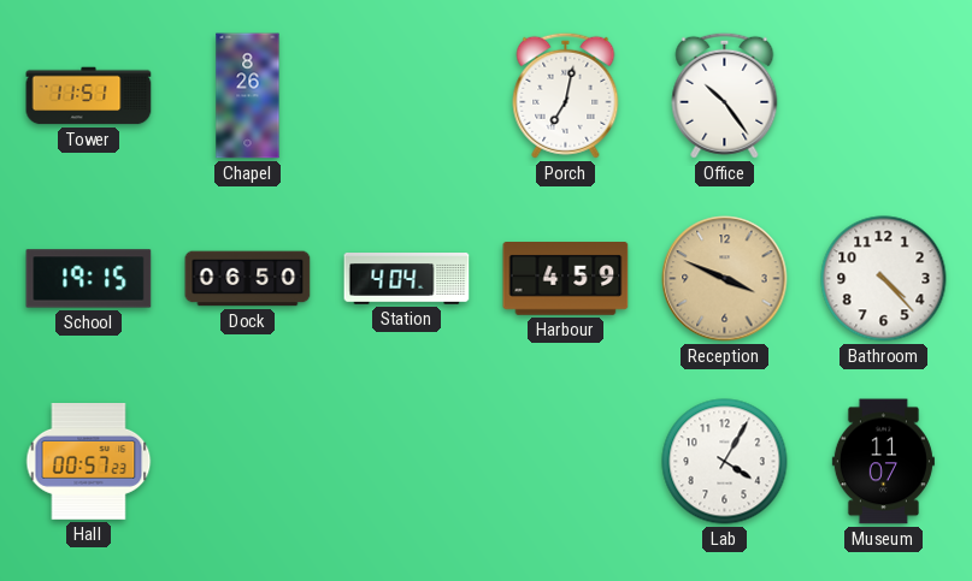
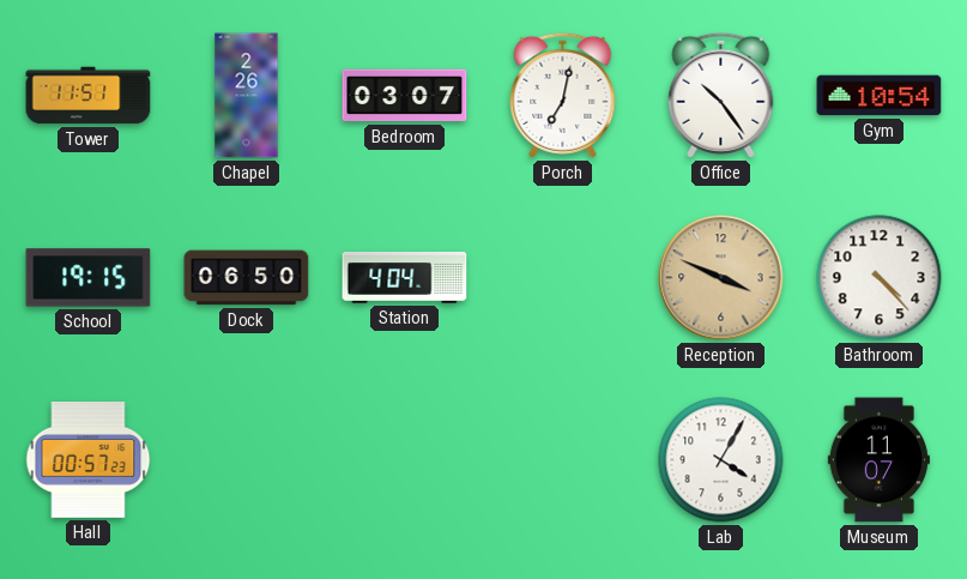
Chapel: 8:26 -> 2:26 (247, 96)
Bedroom: none -> 03:07 (405, 96)
Gym: none -> 10:54 (880, 96)
Harbour: 4:59 -> none (566, 279)
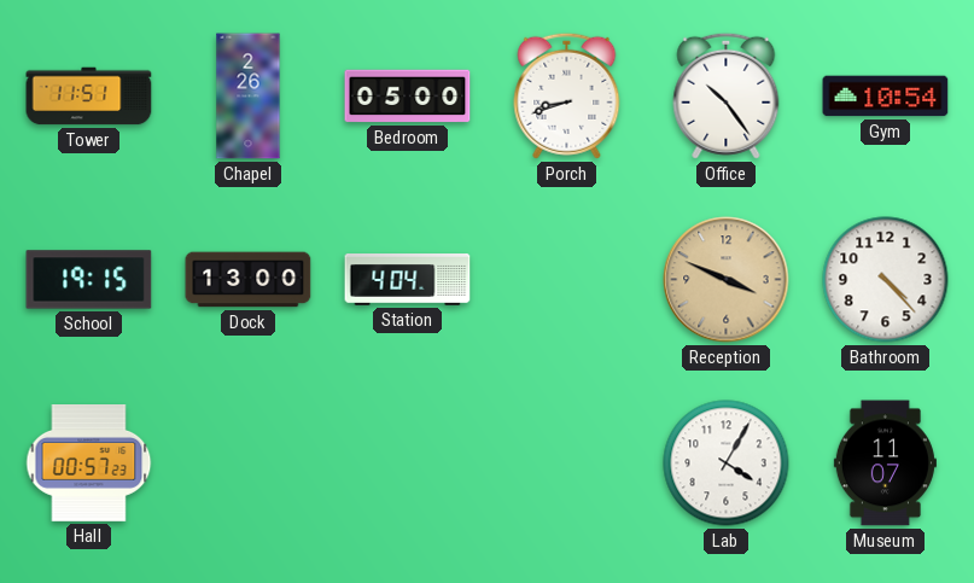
Bedroom: 03:07 -> 05:00 (408, 97)
Porch: 7:02 -> 8:42 (567, 95)
Dock: 06:50 -> 13:00 (249, 280)
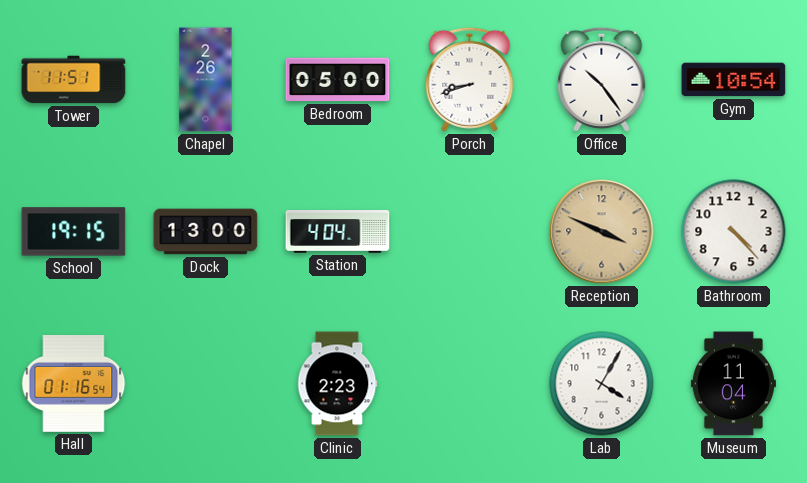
Hall: 00:57 -> 01:16 (74, 384)
Clinic: none -> 2:23 (337, 384)
Museum: 11:07 -> 11:04 (733, 384)
